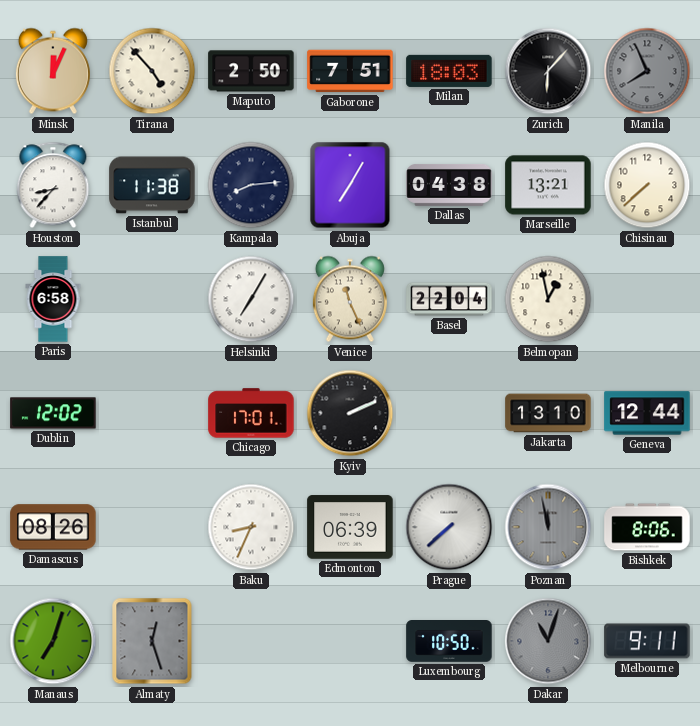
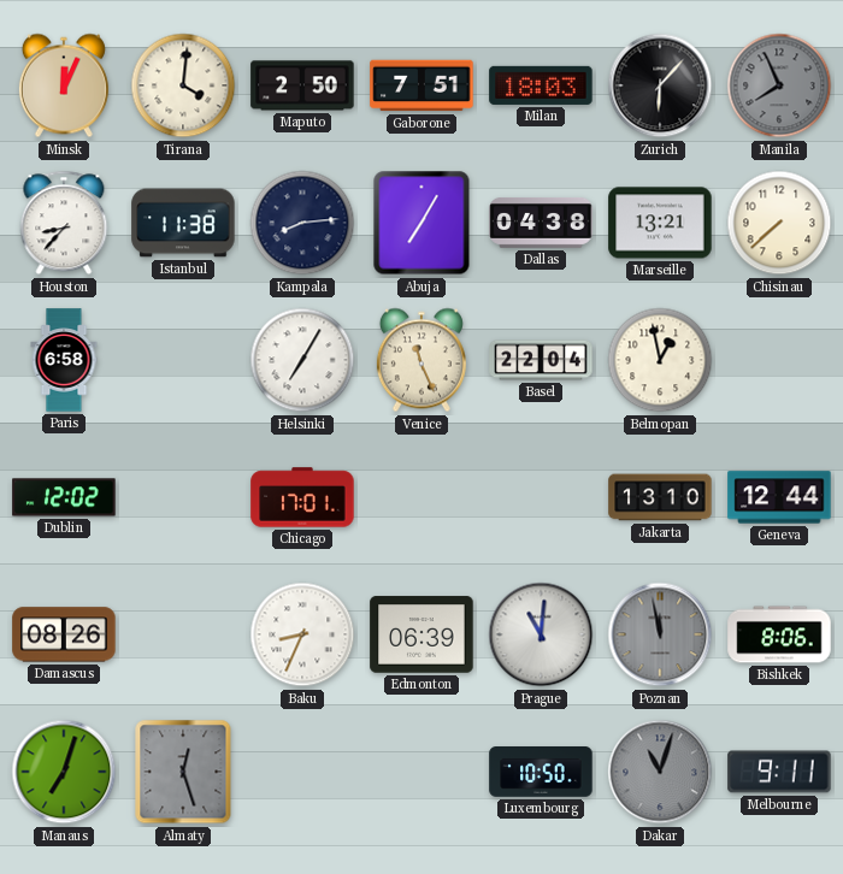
Tirana: 4:53 -> 4:01 (183, 85)
Kyiv: 2:11 -> none (350, 413)
Prague: 7:38 -> 11:01 (541, 634)
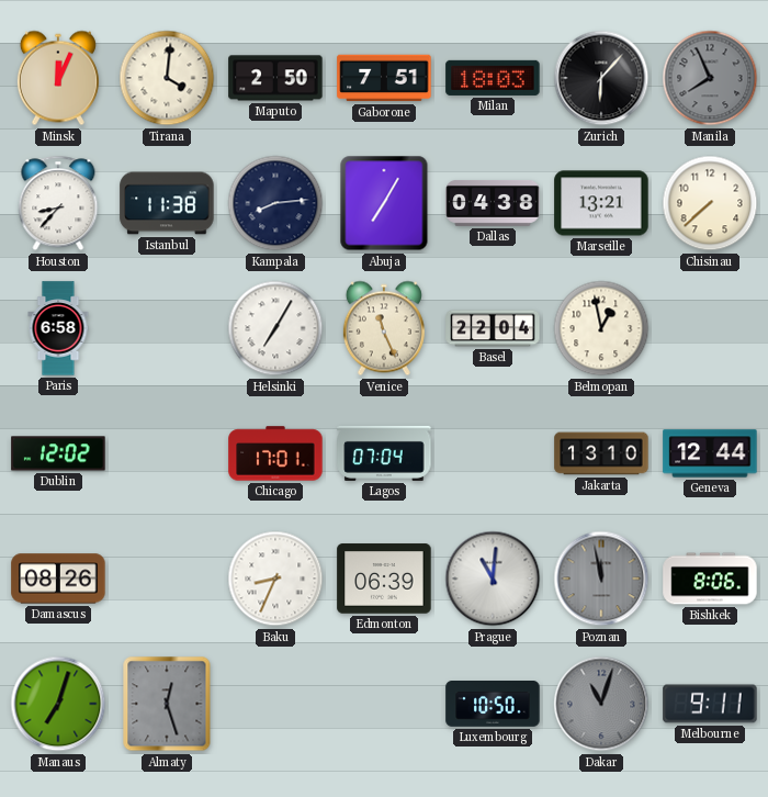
Lagos: none -> 07:04 (384, 453)
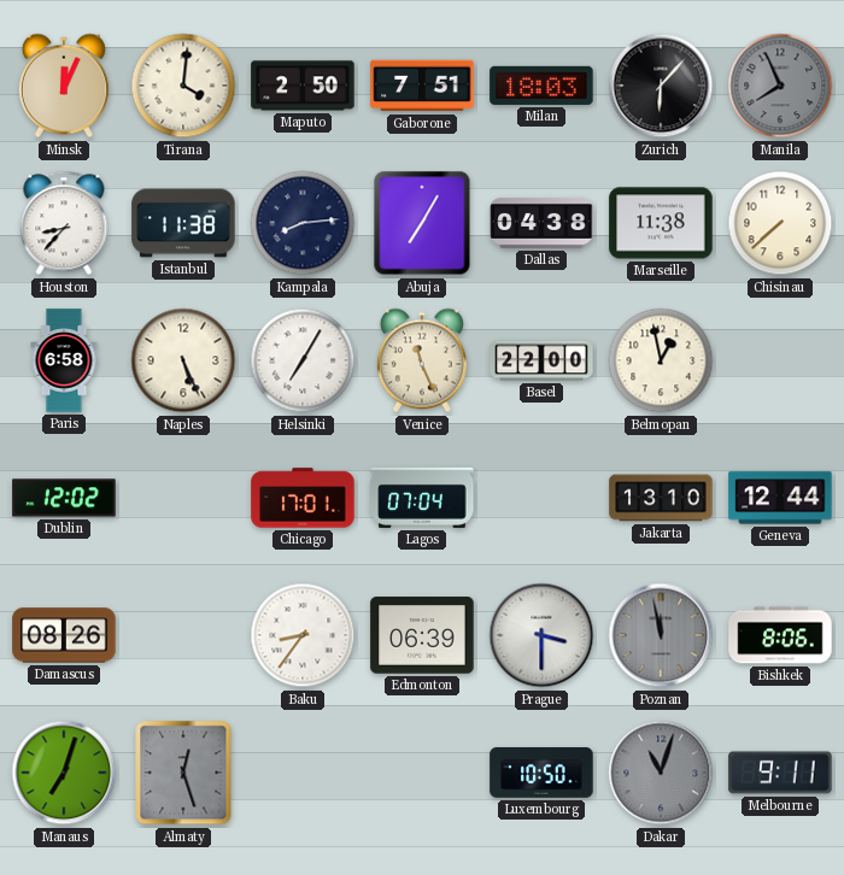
Marseille: 13:21 -> 11:38 (661, 223)
Naples: none -> 5:26 (183, 360)
Basel: 22:04 -> 22:00 (541, 360)
Baku: 8:34 -> 8:36 (303, 635)
Prague: 11:01 -> 3:30 (541, 635)
